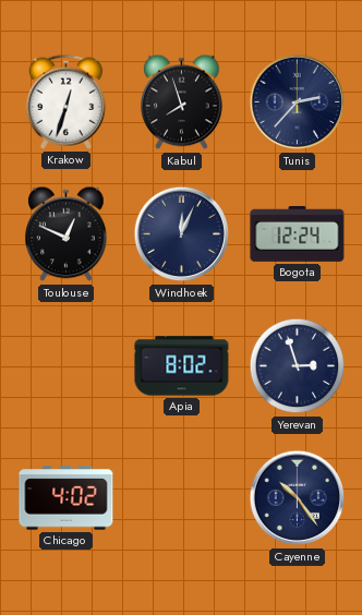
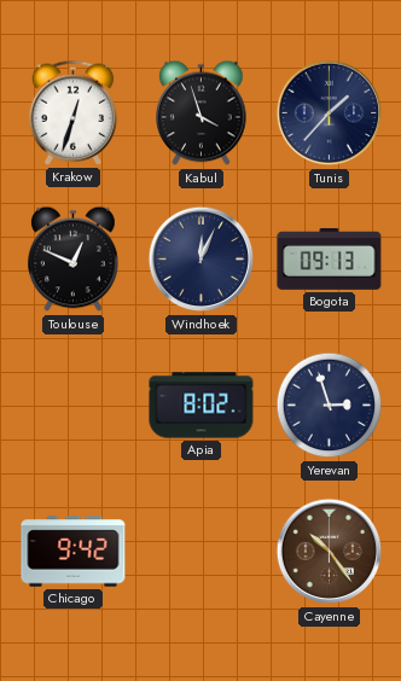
Kabul: 7:57 -> 3:57 (202, 113)
Tunis: 2:37 -> 1:37 (330, 113)
Bogota: 12:24 -> 09:13 (330, 258)
Chicago: 4:02 -> 9:42 (74, 552)
Cayenne dial: navy -> brown (330, 552)
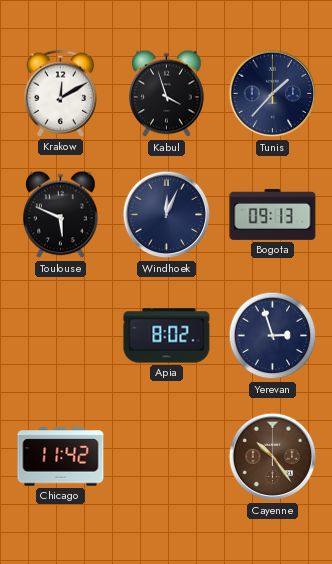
Krakow: 12:33 -> 12:10 (61, 93)
Toulouse: 12:49 -> 5:49 (61, 215)
Chicago: 9:42 -> 11:42 (61, 457)
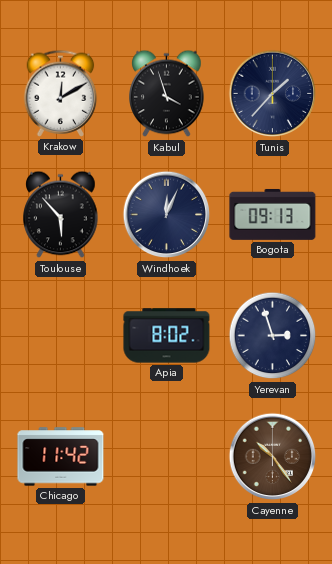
Toulouse: 5:49 -> 5:53 (61, 215)
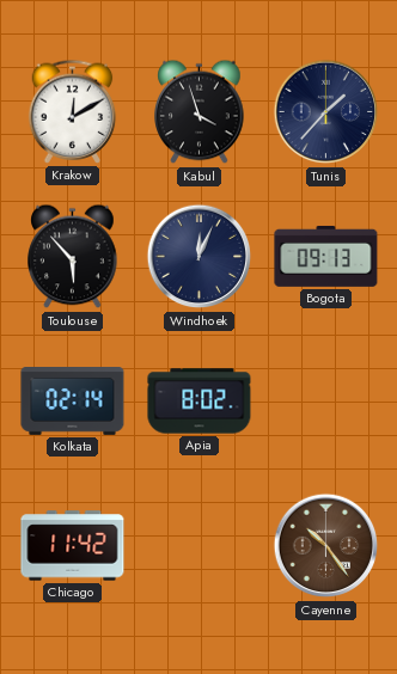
Kolkata: none -> 02:14 (73, 402)
Yerevan: 2:57 -> none (273, 336)
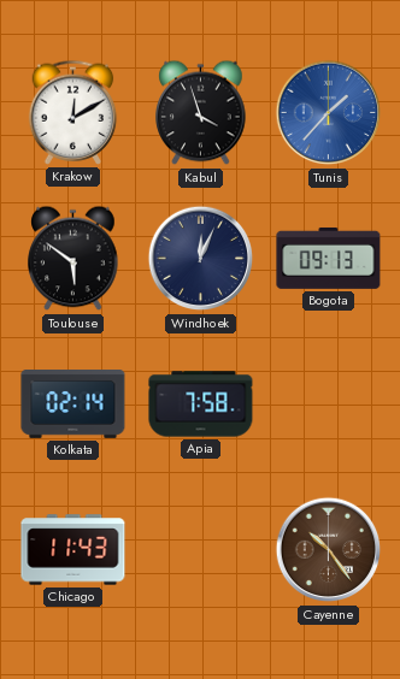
Tunis dial: navy -> blue (329, 113)
Toulouse: 5:53 -> 5:51 (73, 259)
Apia: 8:02 -> 7:58 (201, 405)
Chicago: 11:42 -> 11:43 (73, 550)
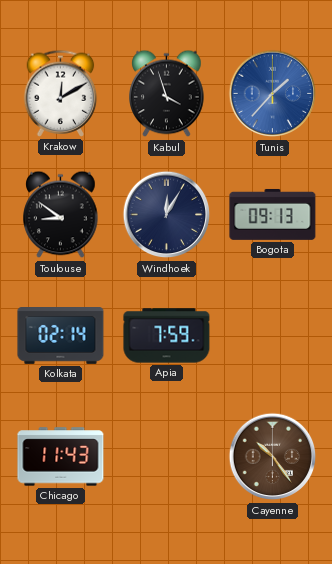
Toulouse: 5:51 -> 8:51 (61, 215)
Windhoek: 12:04 -> 12:05 (167, 215)
Apia: 7:58 -> 7:59 (167, 336)
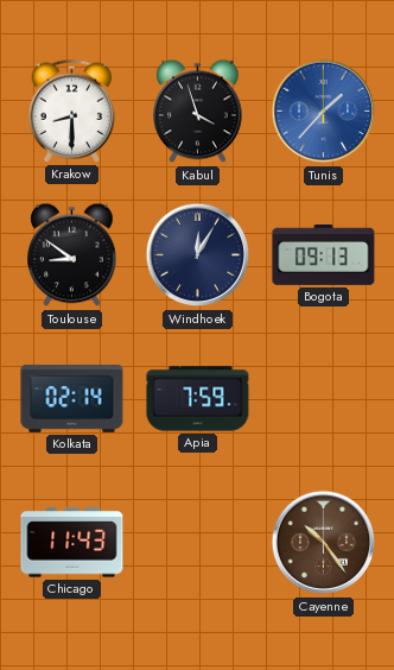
Krakow: 12:10 -> 8:30 (72, 110)
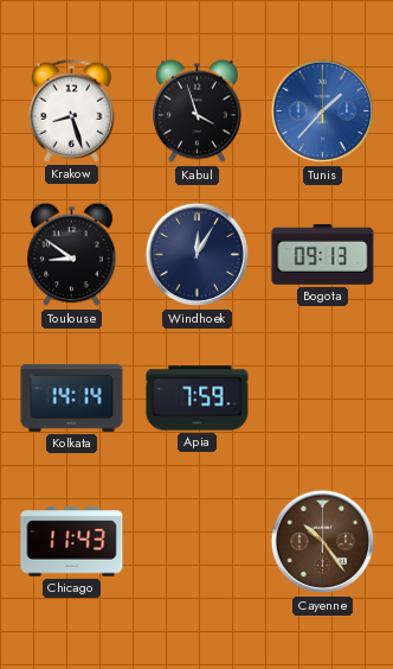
Krakow: 8:30 -> 8:27 (72, 110)
Kolkata: 02:14 -> 14:14 (72, 399)
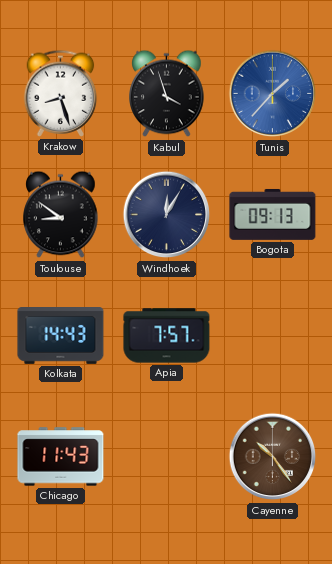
Kolkata: 14:14 -> 14:43 (61, 336)
Apia: 7:59 -> 7:57 (167, 336)
